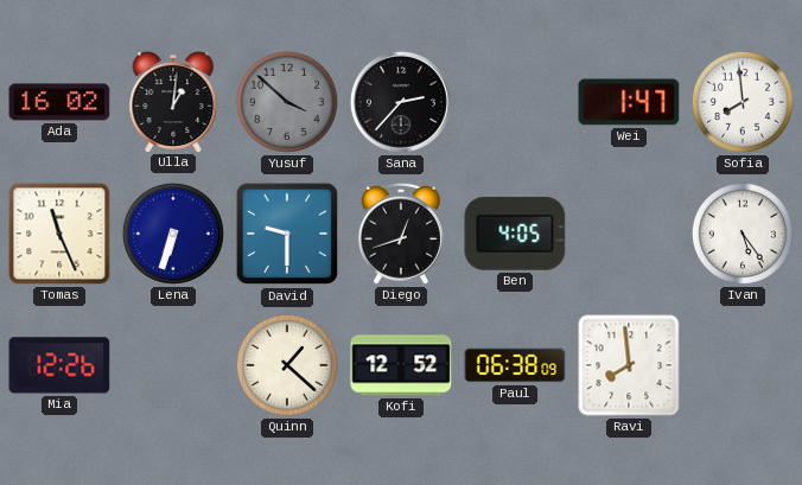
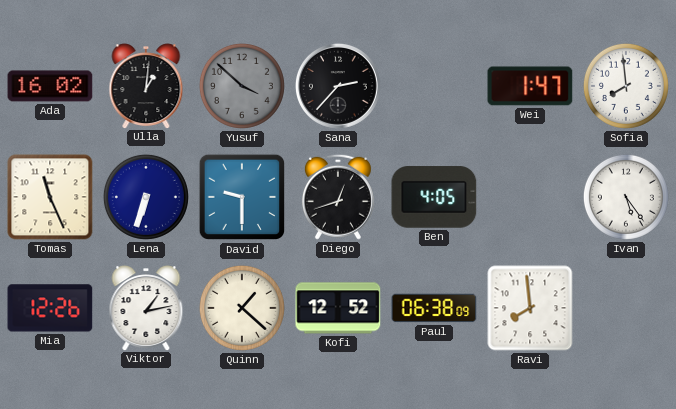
Viktor: none -> 1:13 (146, 308)
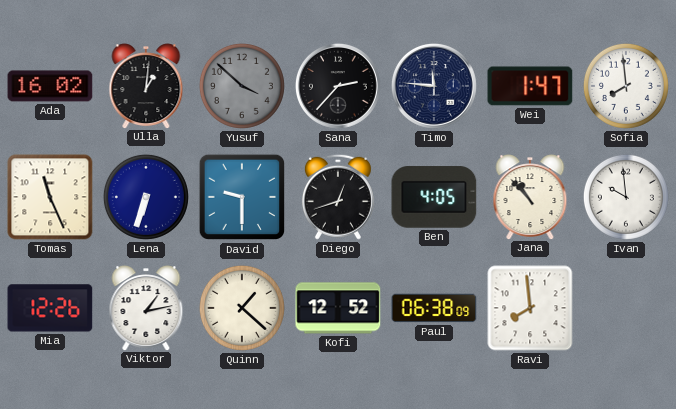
Timo: none -> 11:46 (434, 86)
Jana: none -> 10:53 (530, 197)
Ivan: 5:24 -> 9:59 (626, 197)
